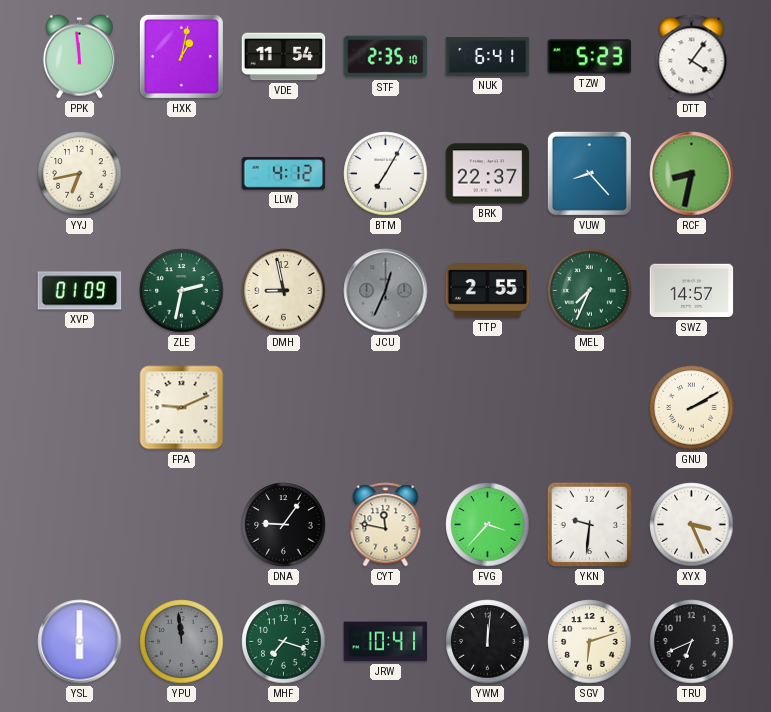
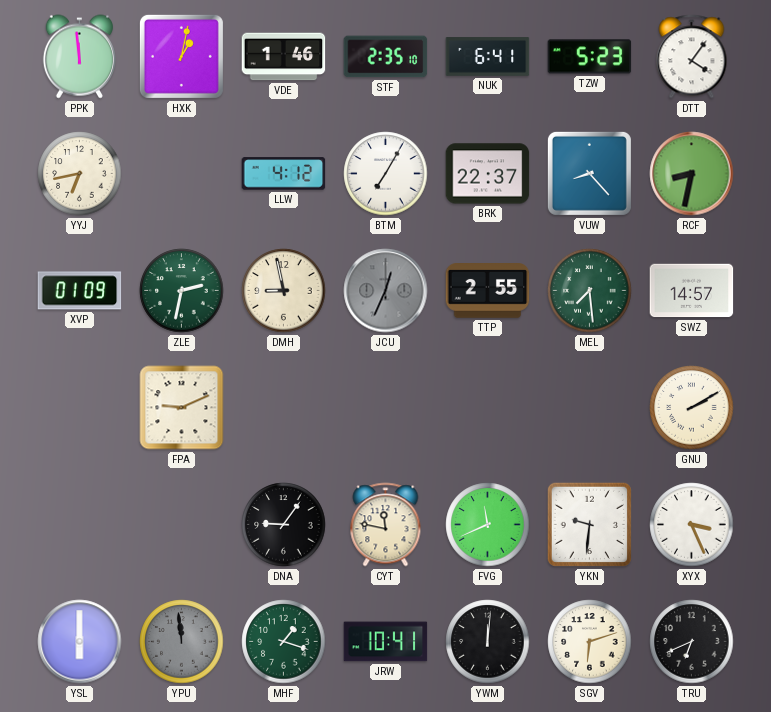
VDE: 11:54 -> 1:46 (284, 57)
MEL: 7:34 -> 7:29 (590, 291)
FVG: 3:37 -> 11:41 (488, 525)
MHF: 7:18 -> 1:18 (284, 642)
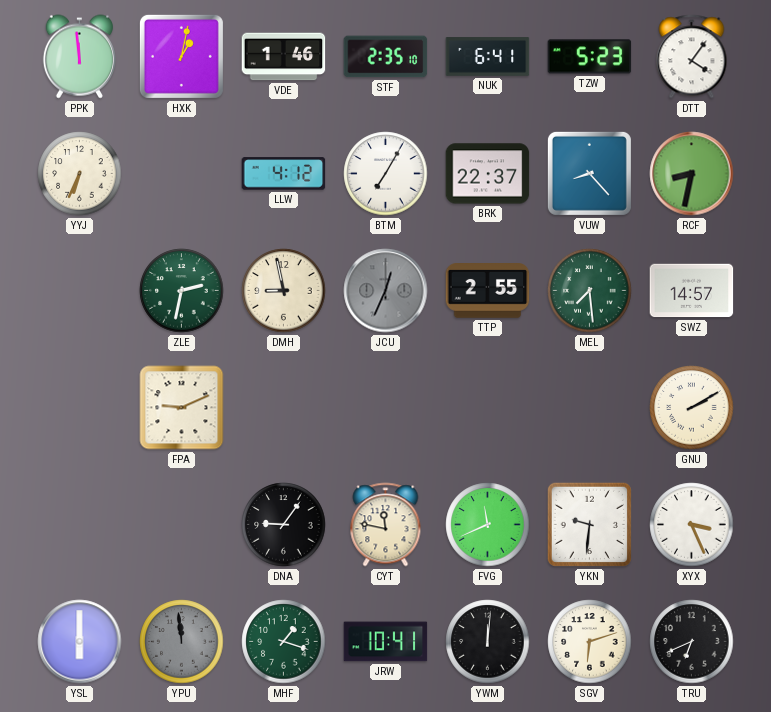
YYJ: 6:43 -> 6:34 (80, 174)
XVP: 01:09 -> none (80, 291)
